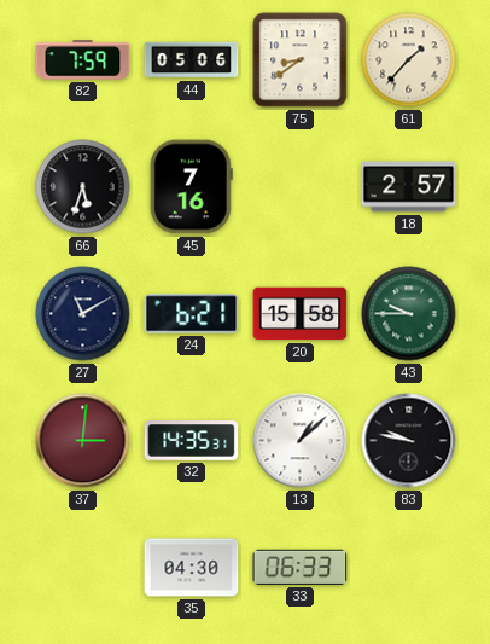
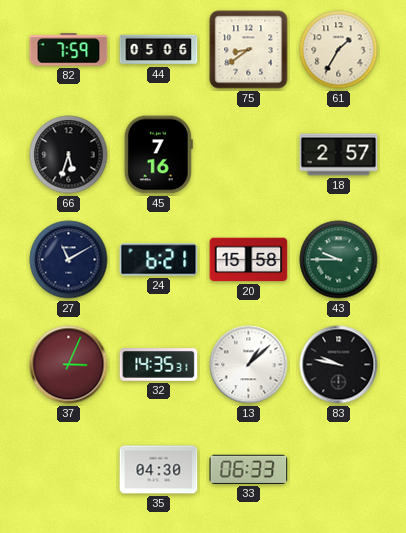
61: 1:37 -> 1:35 (339, 50)
37: 3:01 -> 3:04 (69, 365)
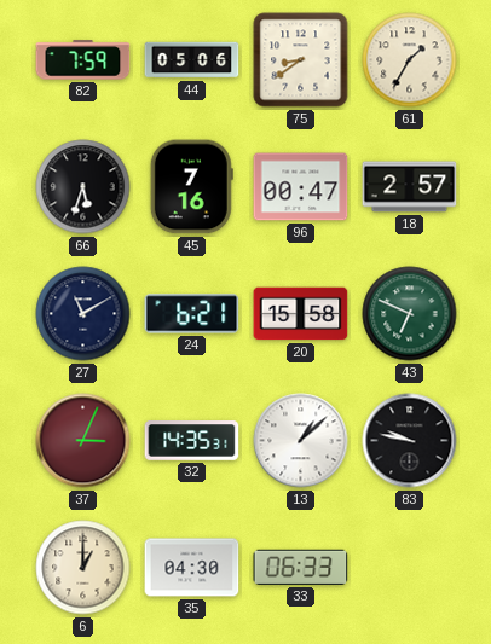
96: none -> 00:47 (301, 187)
43: 9:45 -> 6:49 (410, 314)
6: none -> 1:00 (83, 568)
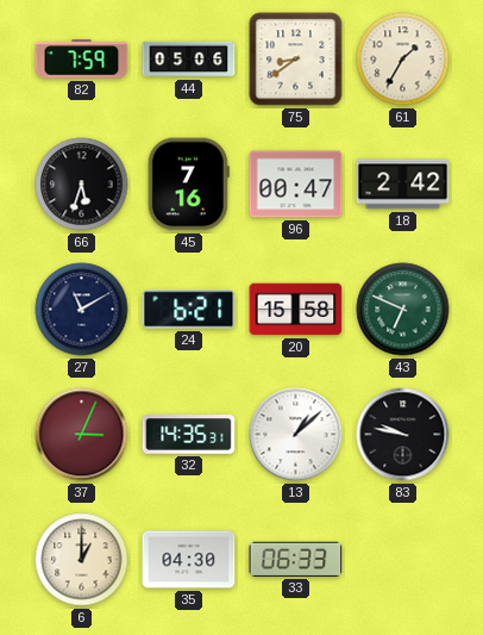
18: 2:57 -> 2:42 (403, 185)
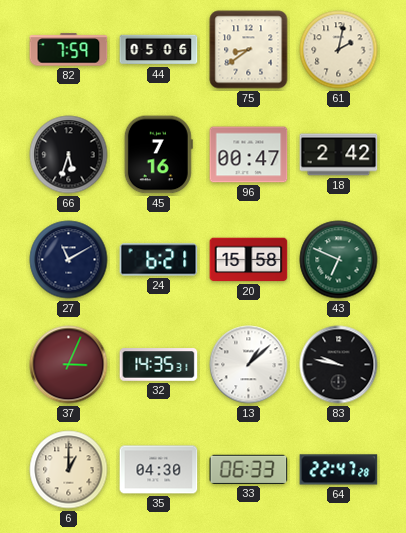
61: 1:35 -> 2:02 (339, 50)
64: none -> 22:47 (339, 470)
